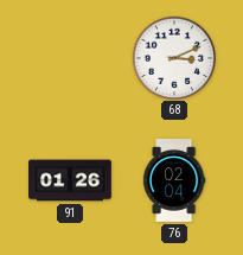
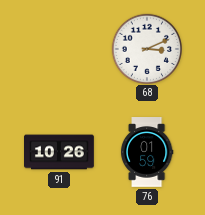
91: 01:26 -> 10:26 (60, 152)
76: 02:04 -> 01:59 (147, 152)
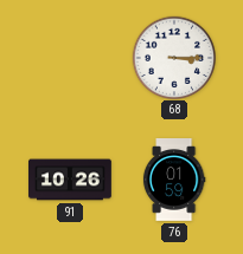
68: 3:11 -> 3:15 (173, 57)
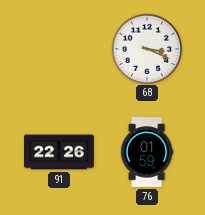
68: 3:15 -> 3:19 (146, 48)
91: 10:26 -> 22:26 (60, 152)
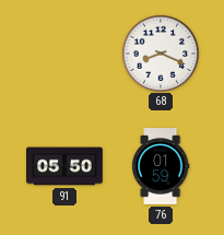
68: 3:19 -> 8:19 (160, 52)
91: 22:26 -> 05:50 (66, 166)
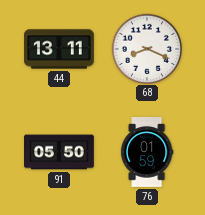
44: none -> 13:11 (59, 49)
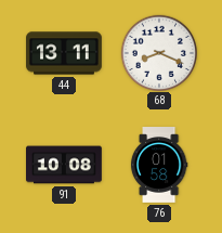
91: 05:50 -> 10:08 (65, 165)
76: 01:59 -> 01:58 (159, 165)
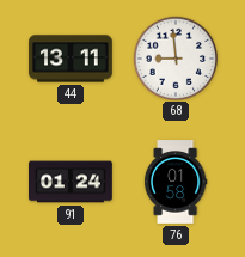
68: 8:19 -> 8:59 (174, 57)
91: 10:08 -> 01:24 (72, 182)
